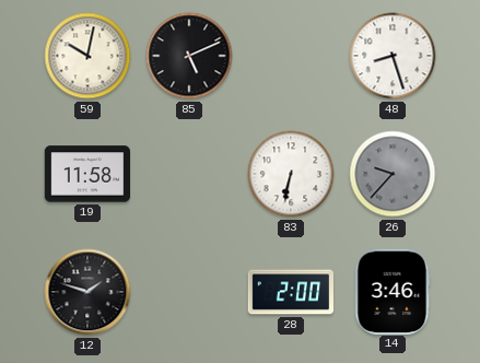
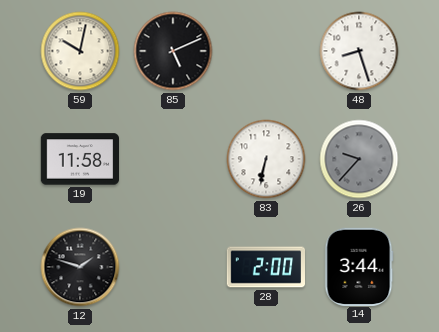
14: 3:46 -> 3:44 (359, 266)
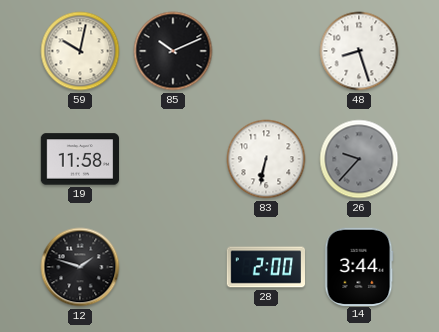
85: 5:11 -> 10:11 (173, 51)
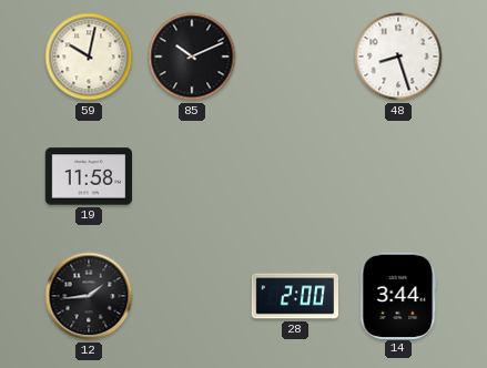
83: 6:32 -> none (266, 159)
26: 9:37 -> none (359, 159)
12: 1:48 -> 1:44 (89, 296)
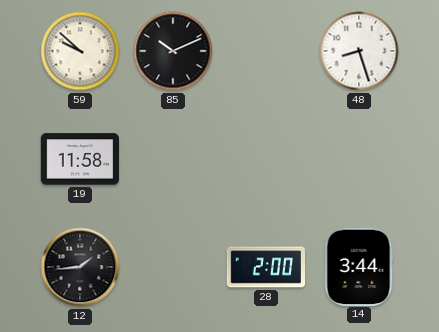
59: 10:02 -> 9:52 (80, 51)
